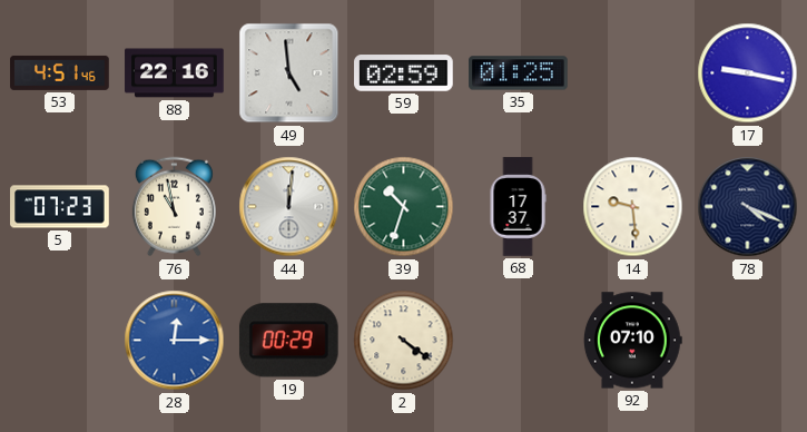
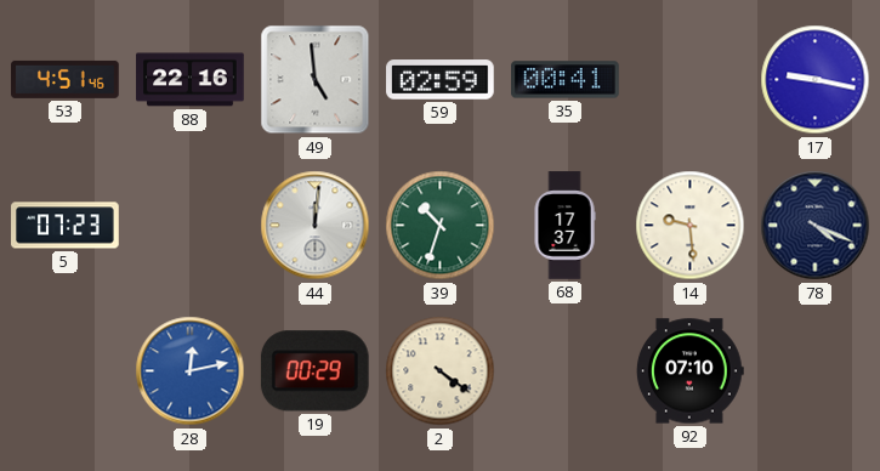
35: 01:25 -> 00:41 (566, 80)
76: 10:58 -> none (174, 207)
28: 12:15 -> 12:13 (191, 371)
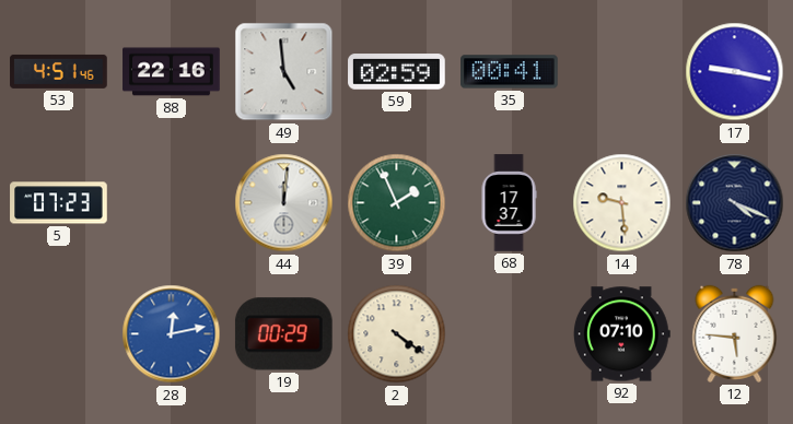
39: 10:33 -> 1:56 (397, 203)
12: none -> 5:46 (735, 333)
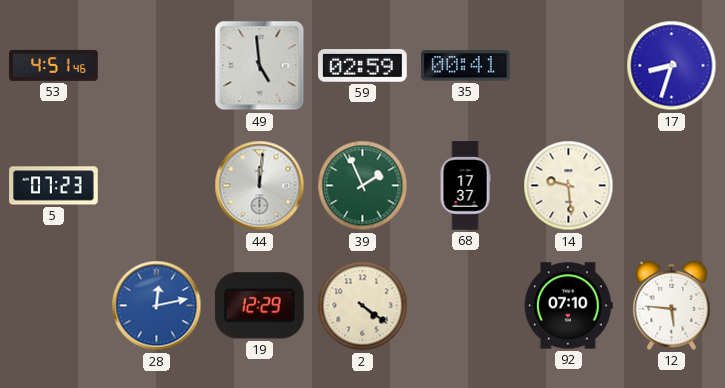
88: 22:16 -> none (172, 72)
17: 9:17 -> 8:33 (672, 66)
78: 4:19 -> none (735, 203)
19: 00:29 -> 12:29 (259, 306)
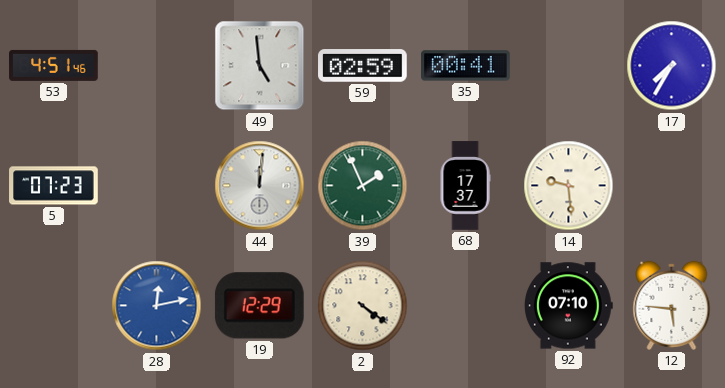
17: 8:33 -> 7:35 (672, 66)
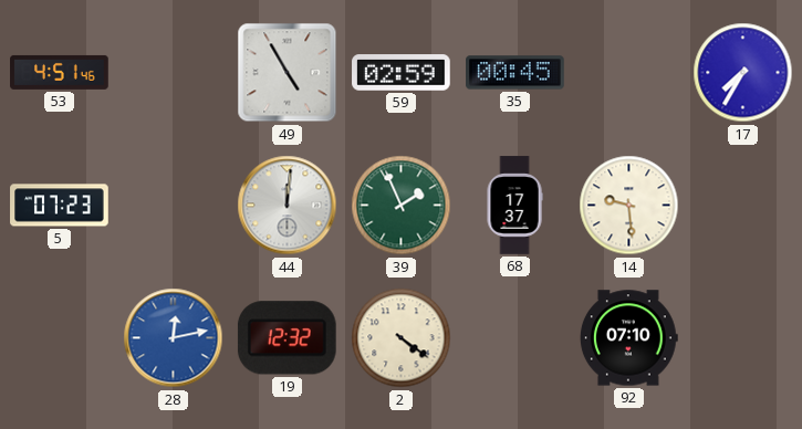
49: 4:59 -> 4:55 (288, 73)
35: 00:41 -> 00:45 (515, 73)
19: 12:29 -> 12:32 (287, 338)
12: 5:46 -> none (672, 305)
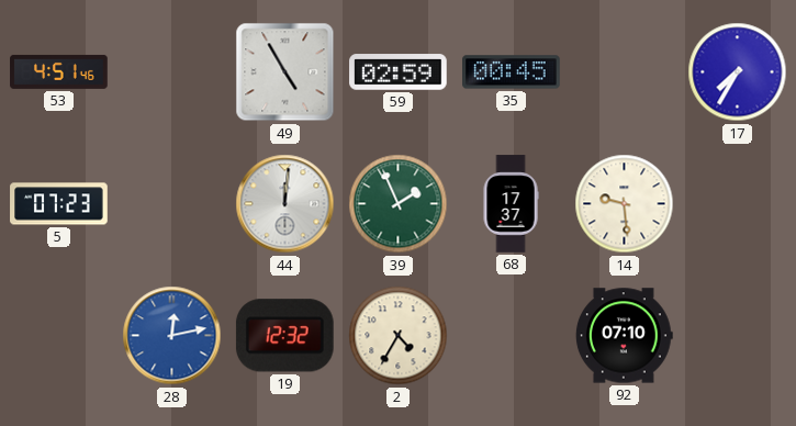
2: 4:21 -> 4:35 (399, 336)
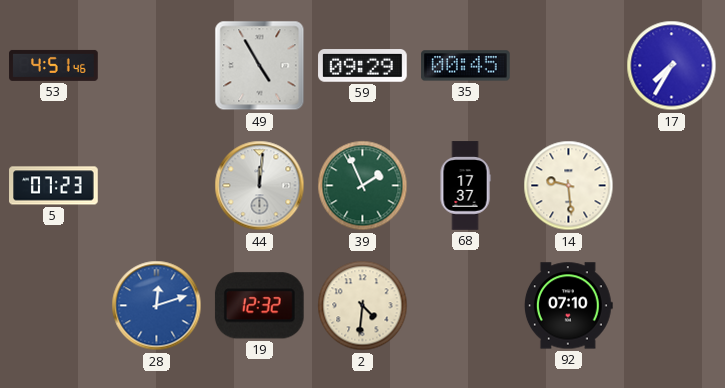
59: 02:59 -> 09:29 (363, 66)
28: 12:13 -> 12:12 (157, 306)
2: 4:35 -> 4:31 (363, 306)
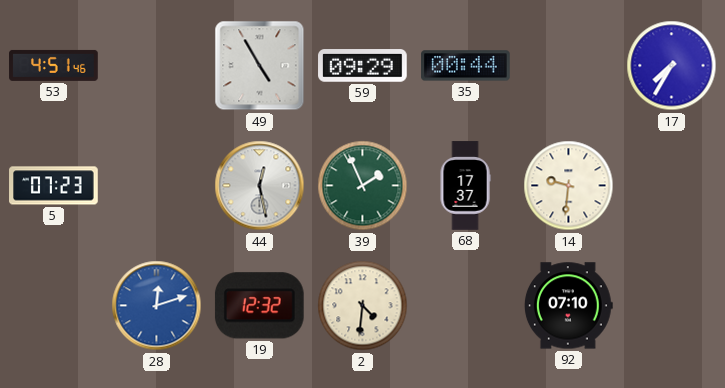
35: 00:45 -> 00:44 (466, 66)
44: 12:01 -> 12:28 (260, 186)
14: 9:29 -> 9:31 (569, 186)
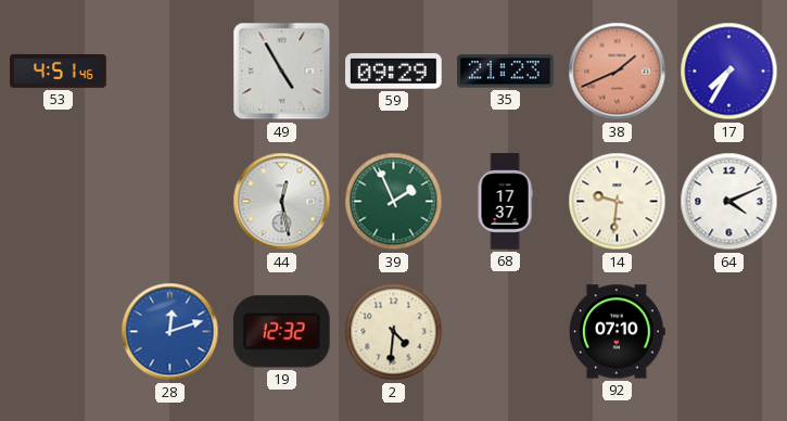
35: 00:44 -> 21:23 (506, 72)
38: none -> 1:41 (618, 72)
5: 07:23 -> none (54, 186)
64: none -> 4:11 (729, 202)
